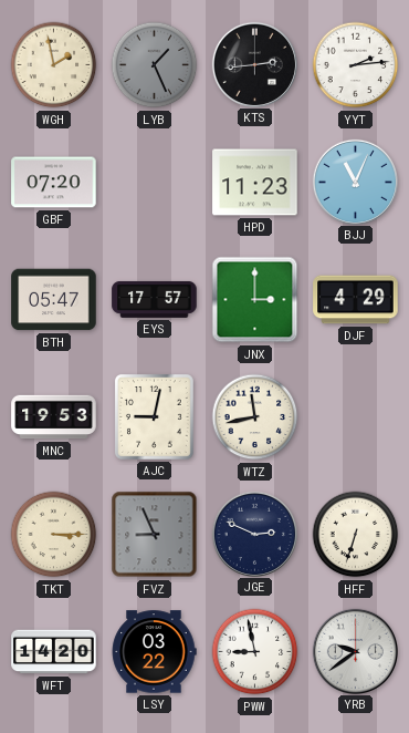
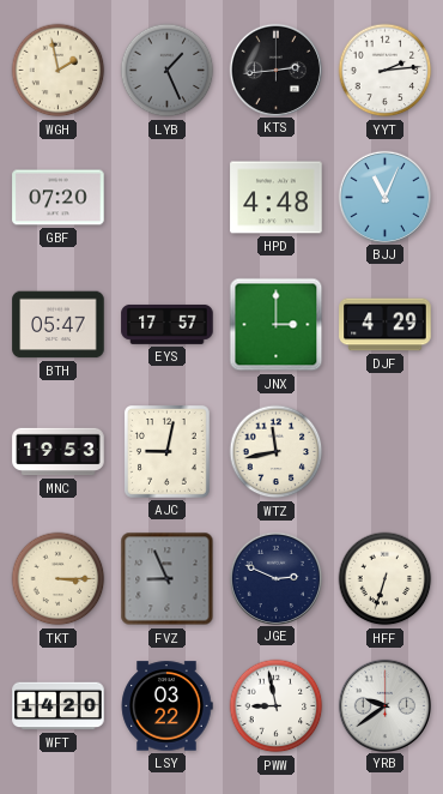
HPD: 11:23 -> 4:48 (277, 198)
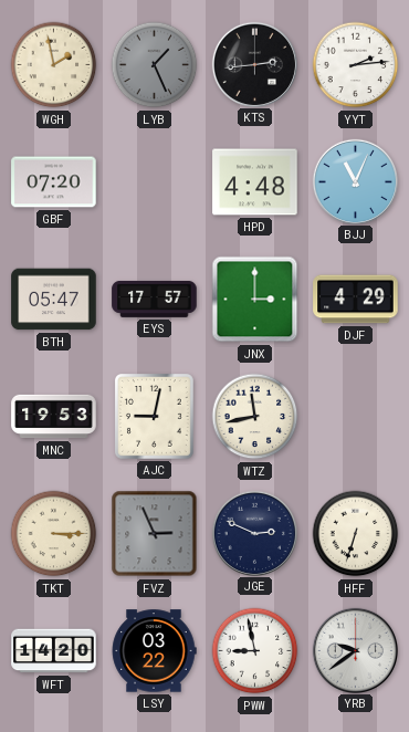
FVZ: 8:56 -> 2:56 (155, 534)
